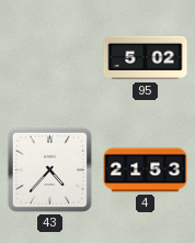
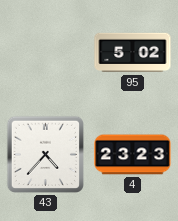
4: 21:53 -> 23:23 (133, 155)
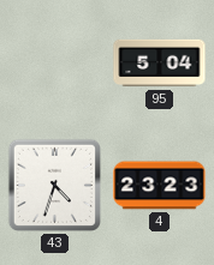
95: 5:02 -> 5:04 (160, 64)
43: 4:37 -> 4:33 (54, 185)
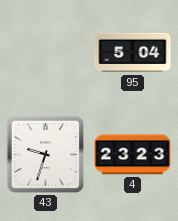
43: 4:33 -> 9:33 (45, 154)
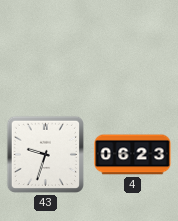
95: 5:04 -> none (133, 53)
4: 23:23 -> 06:23 (133, 155)
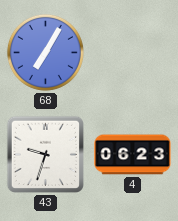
68: none -> 7:05 (45, 52)
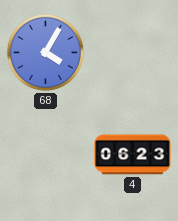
68: 7:05 -> 4:05 (45, 52)
43: 9:33 -> none (45, 154)
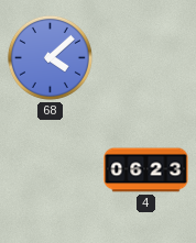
68: 4:05 -> 4:08 (50, 57)
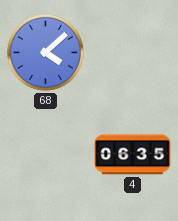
4: 06:23 -> 06:35 (133, 155)
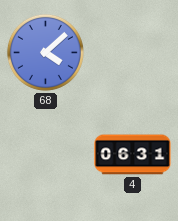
4: 06:35 -> 06:31 (133, 155)
